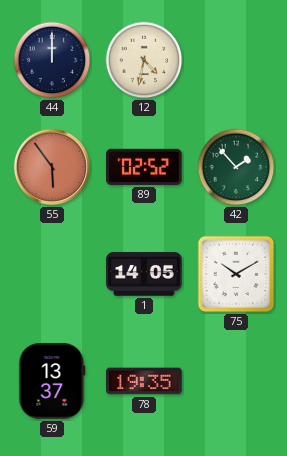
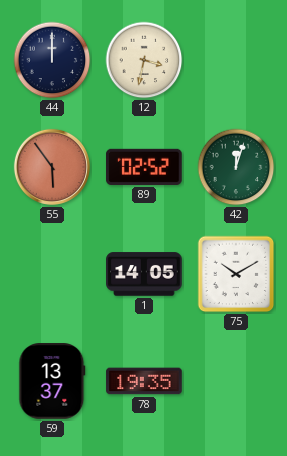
12: 4:32 -> 3:32 (144, 60)
42: 1:53 -> 12:03 (236, 167)
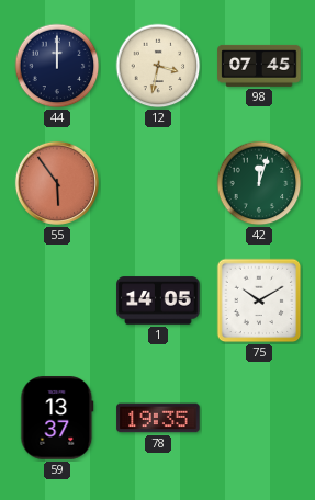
98: none -> 07:45 (259, 66)
89: 02:52 -> none (144, 167)
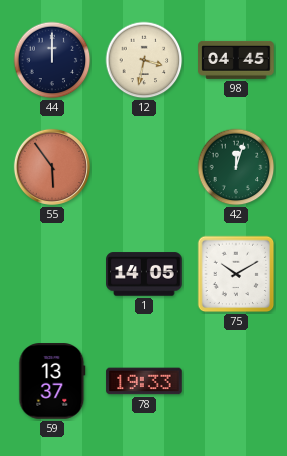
98: 07:45 -> 04:45 (236, 60)
78: 19:35 -> 19:33 (144, 381)
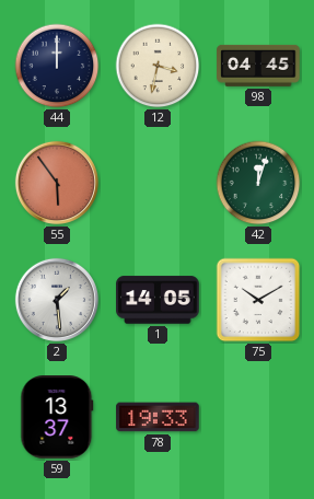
2: none -> 1:29 (57, 300)
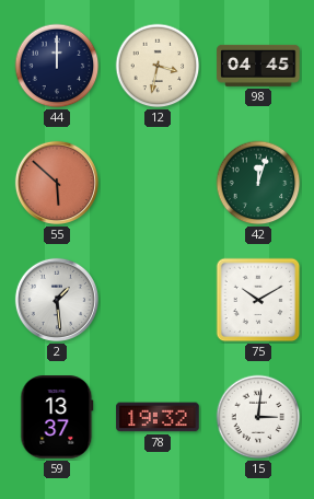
55: 5:54 -> 5:52 (57, 183)
1: 14:05 -> none (158, 300)
78: 19:33 -> 19:32 (158, 417)
15: none -> 3:01 (258, 417)
